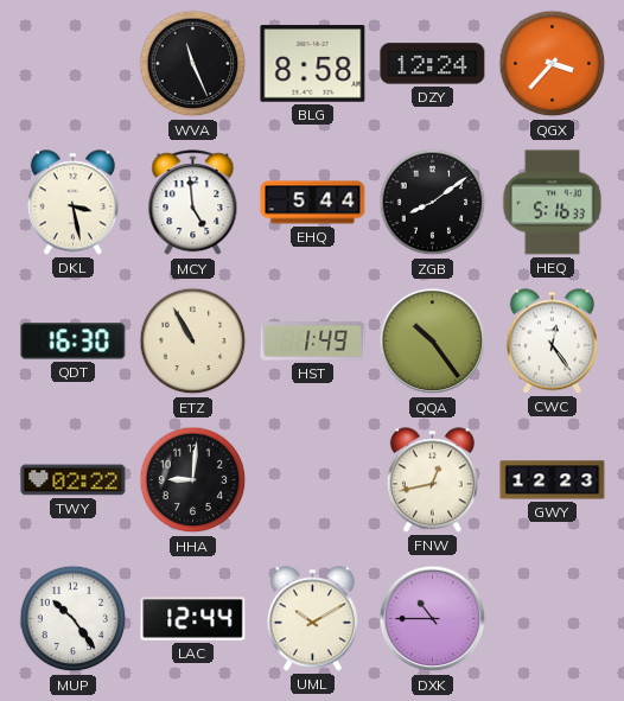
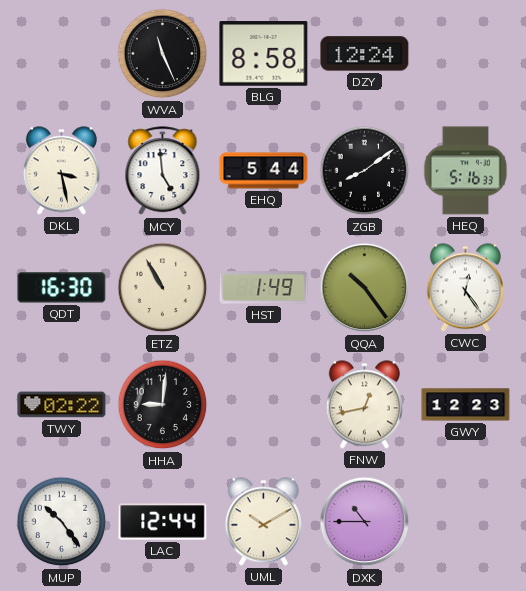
QGX: 3:37 -> none (553, 64)
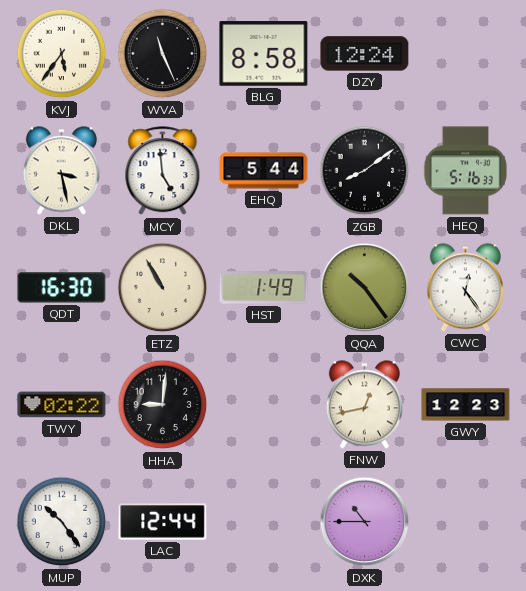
KVJ: none -> 5:36 (62, 54)
UML: 10:10 -> none (263, 522)
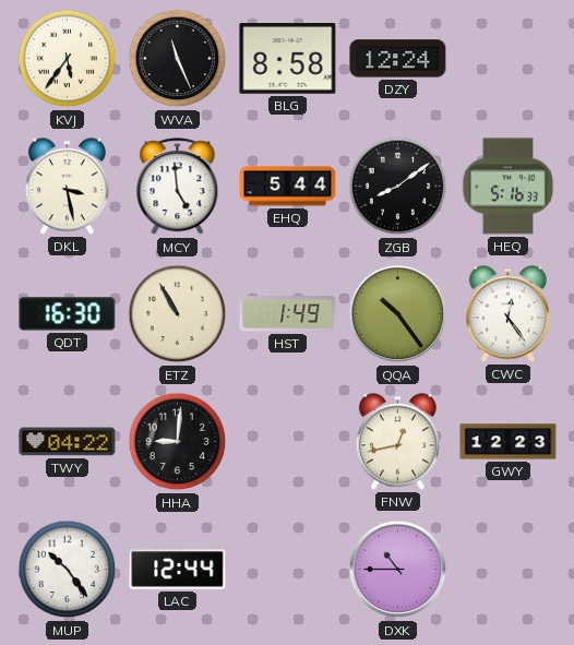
TWY: 02:22 -> 04:22 (68, 442)
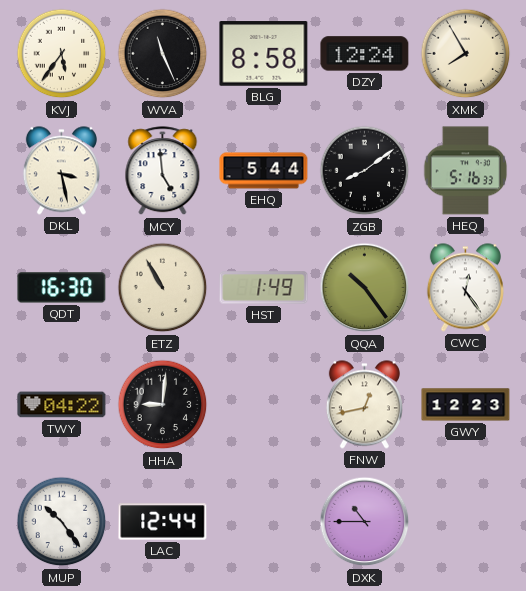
XMK: none -> 7:55 (466, 54)
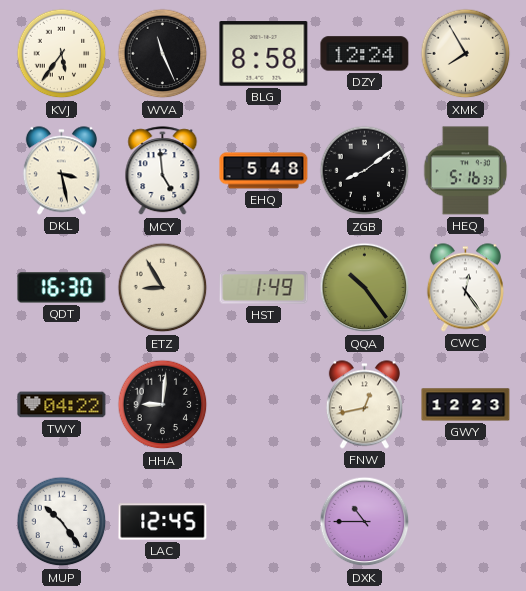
EHQ: 5:44 -> 5:48 (264, 171)
ETZ: 10:55 -> 8:55 (163, 288)
LAC: 12:44 -> 12:45 (163, 522)
